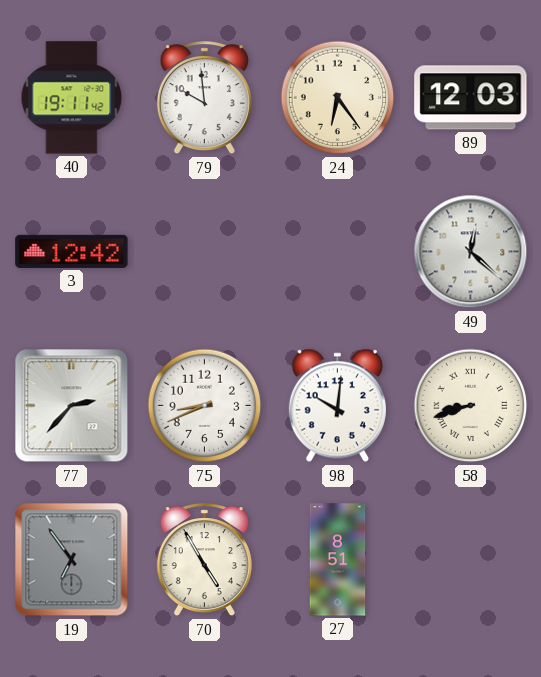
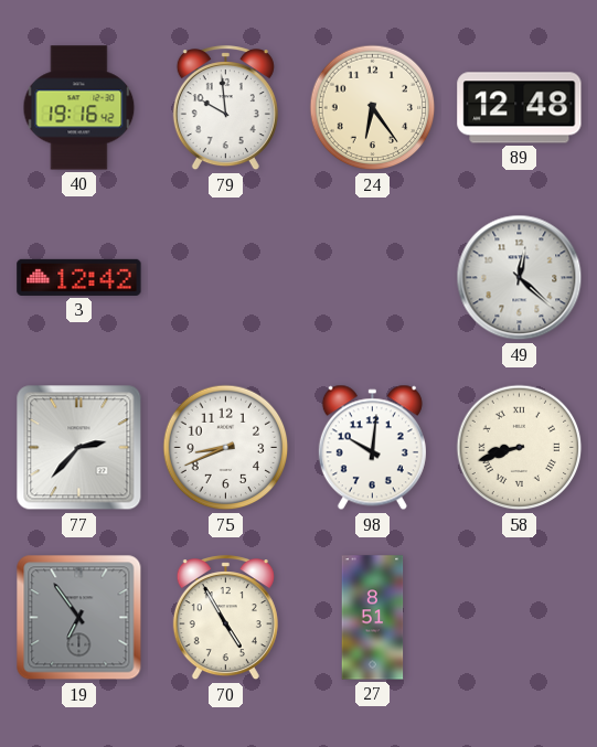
40: 19:11 -> 19:16 (79, 108)
89: 12:03 -> 12:48 (520, 108)
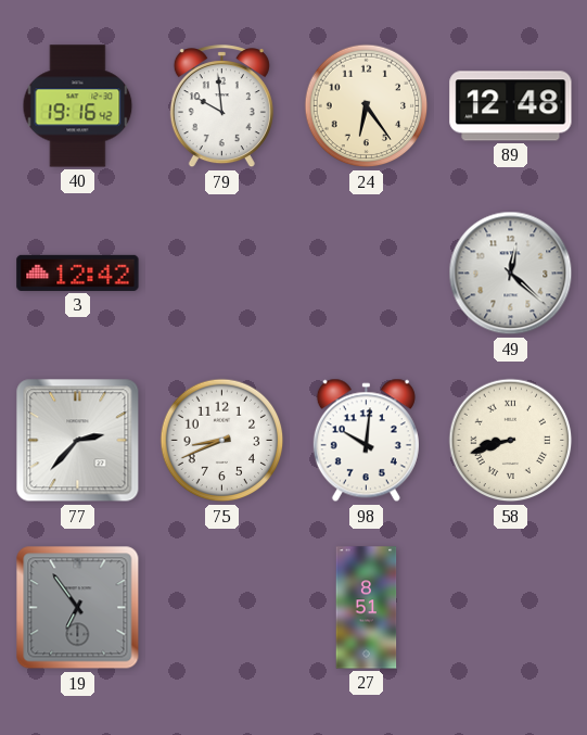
70: 4:55 -> none (225, 618)
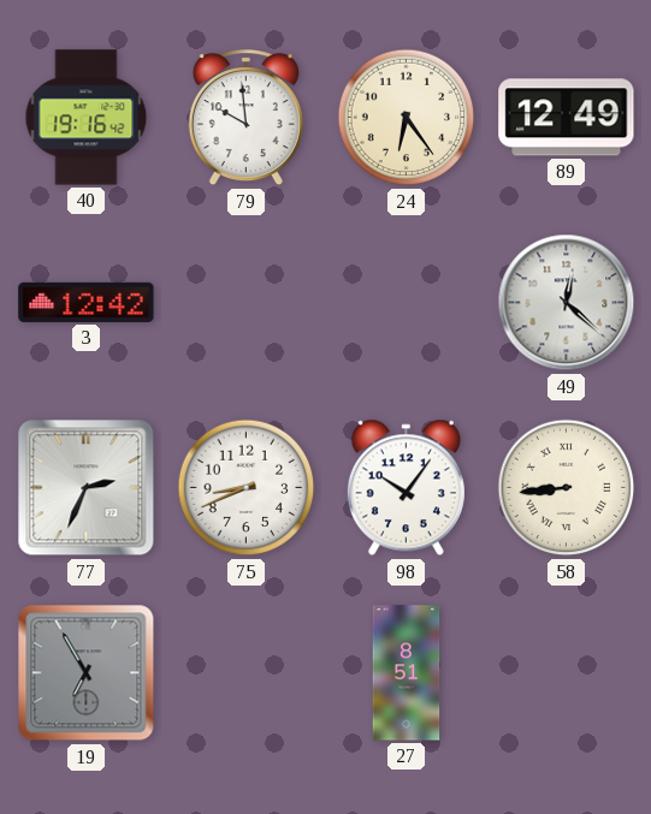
89: 12:48 -> 12:49 (567, 118)
77: 2:37 -> 2:34 (87, 488)
98: 10:01 -> 10:06 (406, 488)
58: 8:42 -> 8:44 (567, 488)
19: 6:54 -> 6:55 (87, 673)
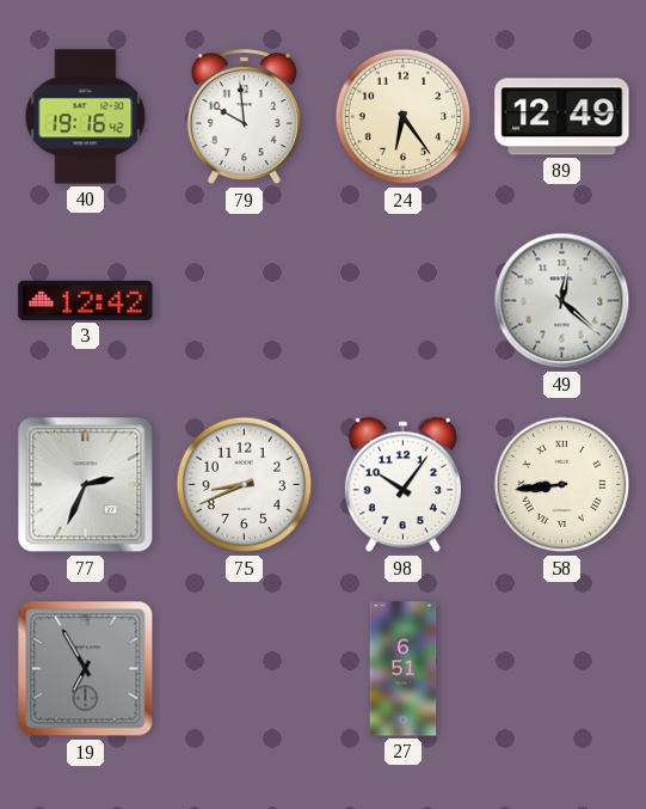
27: 8:51 -> 6:51 (404, 669)
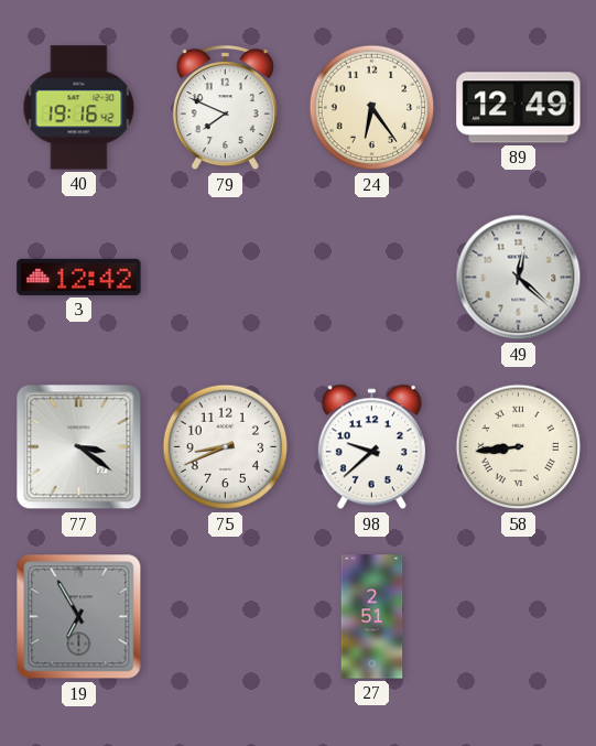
79: 9:59 -> 7:49 (225, 108)
77: 2:34 -> 3:21 (79, 447)
98: 10:06 -> 9:38 (371, 447)
27: 6:51 -> 2:51 (372, 617)
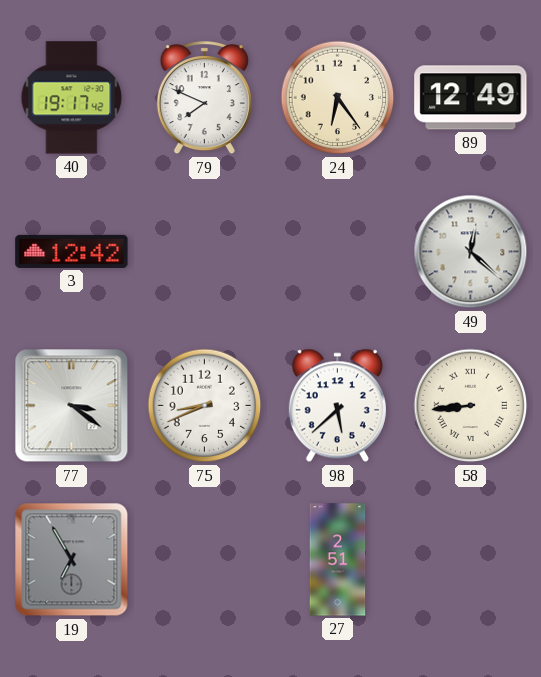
40: 19:16 -> 19:17 (72, 98)
98: 9:38 -> 5:38 (337, 406)
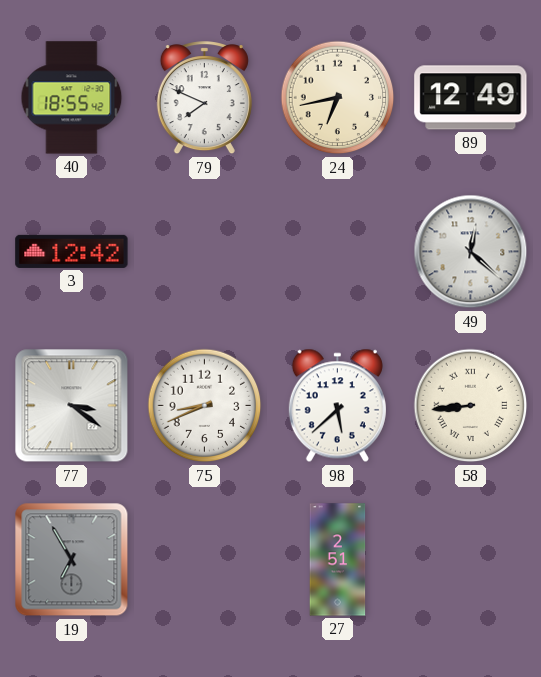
40: 19:17 -> 18:55 (72, 98)
24: 6:24 -> 6:43 (338, 98)
